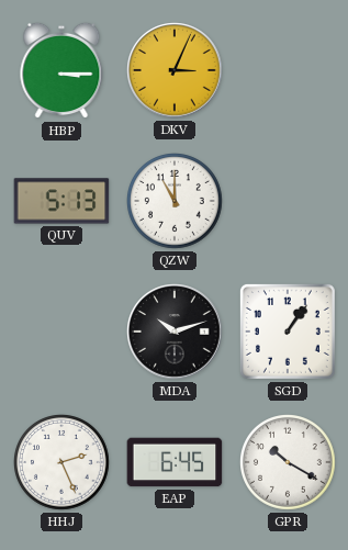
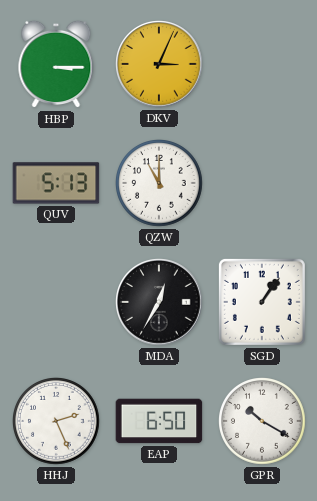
MDA: 10:12 -> 12:35 (159, 302)
EAP: 6:45 -> 6:50 (159, 421)
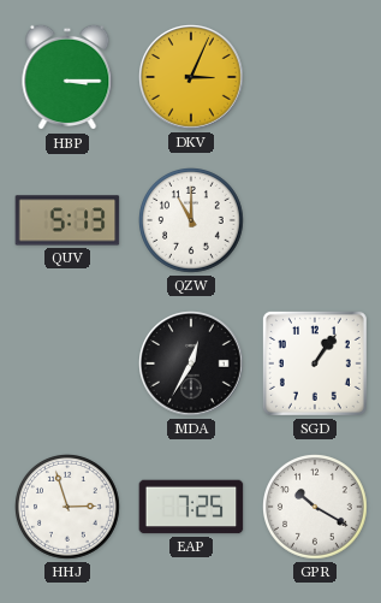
HHJ: 2:26 -> 2:57 (69, 508)
EAP: 6:50 -> 7:25 (191, 507)
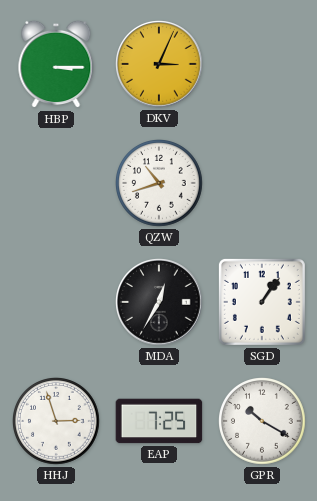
QUV: 5:13 -> none (67, 220)
QZW: 11:00 -> 10:42 (160, 184)
